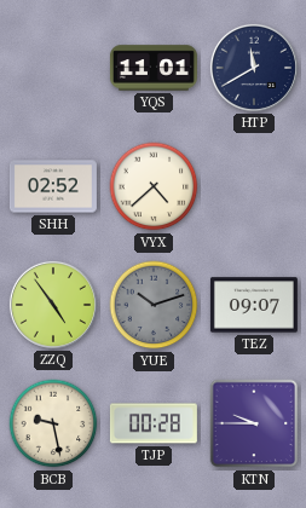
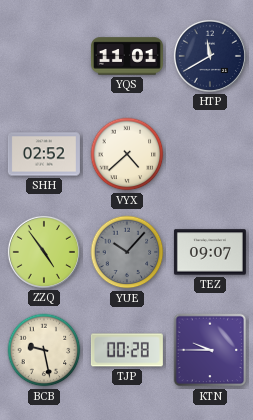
YUE: 10:12 -> 10:07 (127, 252)
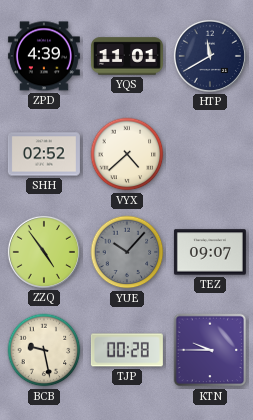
ZPD: none -> 4:39 (44, 56)
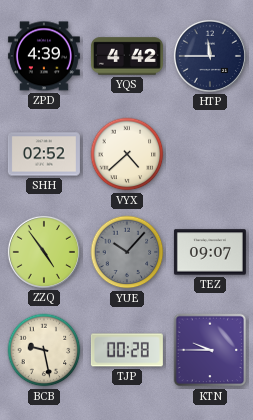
YQS: 11:01 -> 4:42 (127, 56)
HTP: 11:40 -> 11:45 (210, 56)
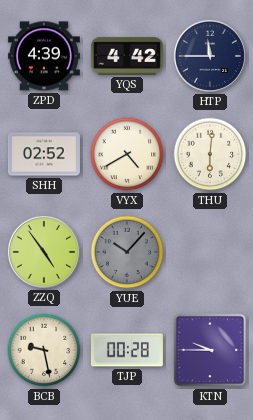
VYX: 4:38 -> 4:40 (127, 154)
THU: none -> 6:01 (210, 154)
TEZ: 09:07 -> none (210, 252)
